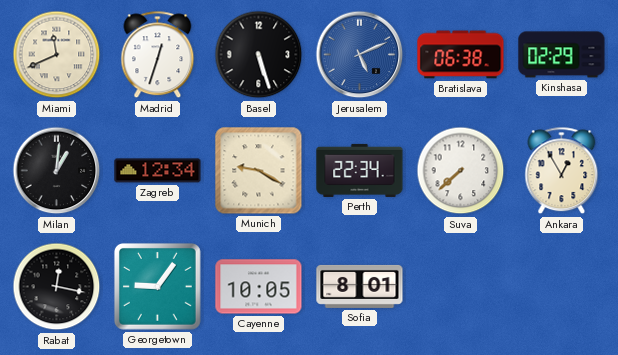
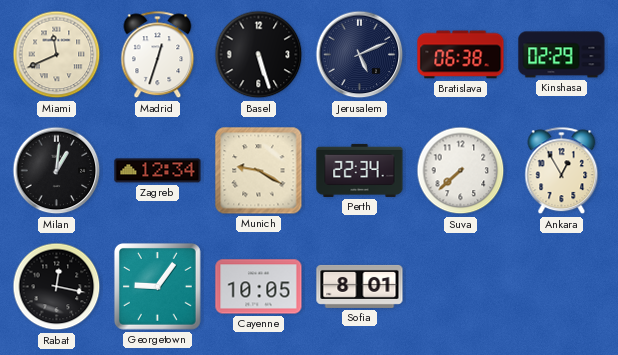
Jerusalem dial: blue -> navy (360, 55)
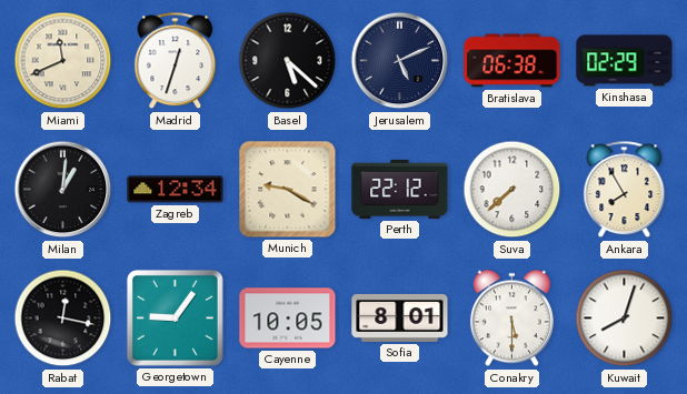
Basel: 5:27 -> 5:22 (288, 61)
Perth: 22:34 -> 22:12 (400, 189)
Ankara: 12:55 -> 7:55 (625, 190)
Conakry: none -> 5:30 (511, 319)
Kuwait: none -> 8:03 (625, 319)
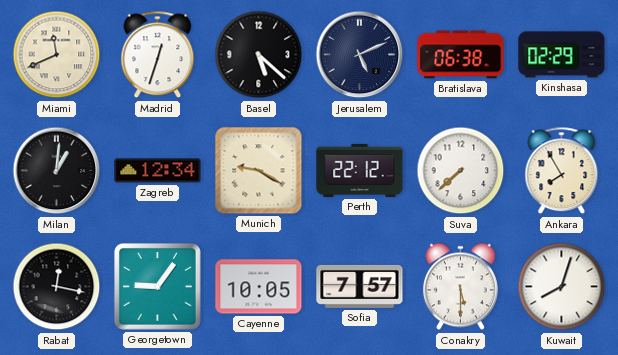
Sofia: 8:01 -> 7:57 (360, 286)
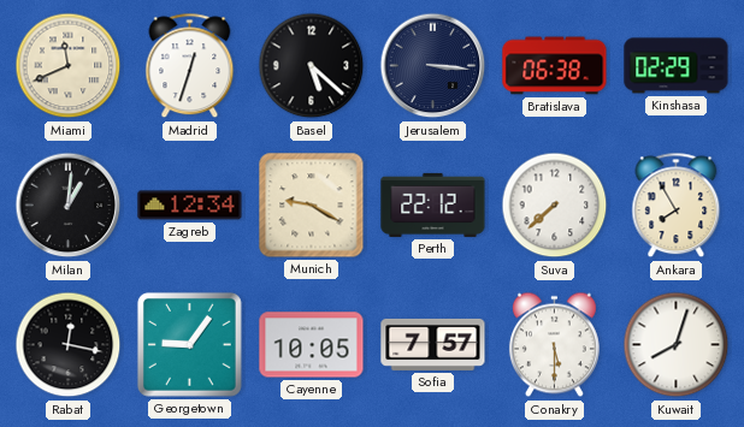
Jerusalem: 5:11 -> 3:16 (433, 66)
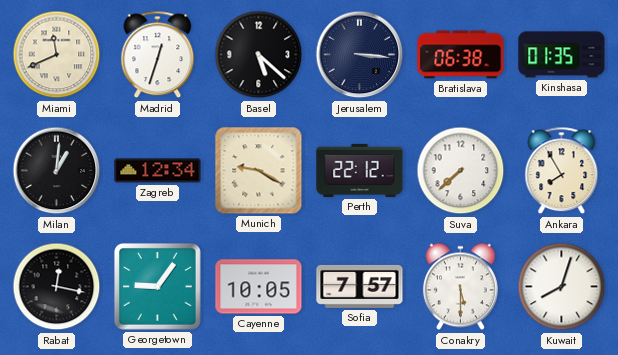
Kinshasa: 02:29 -> 01:35 (562, 55)
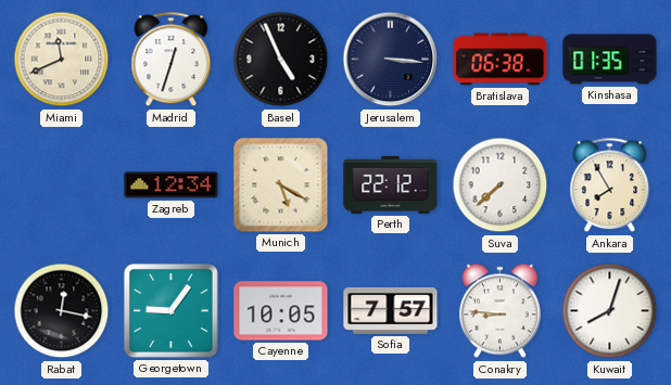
Basel: 5:22 -> 4:56 (281, 60)
Milan: 1:01 -> none (57, 171)
Munich: 9:20 -> 5:20 (281, 185)
Conakry: 5:30 -> 8:46 (499, 311)
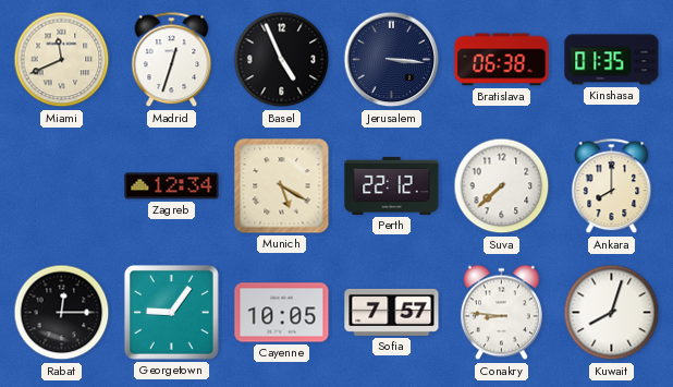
Ankara: 7:55 -> 8:00 (612, 186)
Rabat: 12:17 -> 12:15 (62, 313)
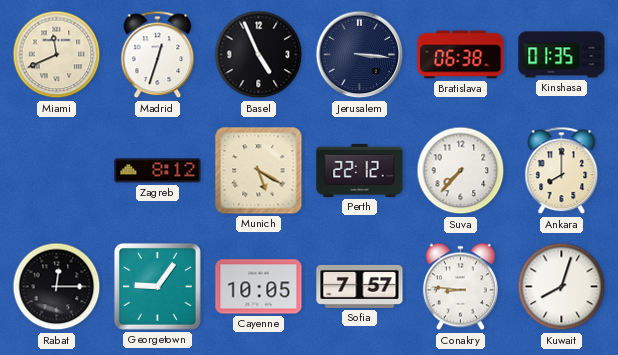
Zagreb: 12:34 -> 8:12 (158, 171)
Suva: 7:38 -> 7:37 (461, 171)
